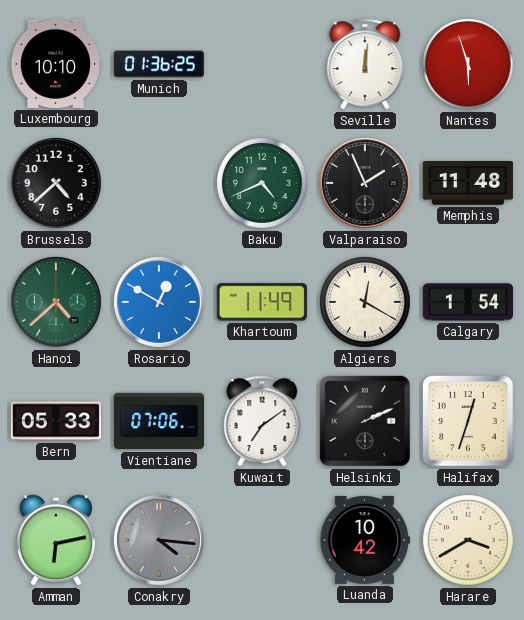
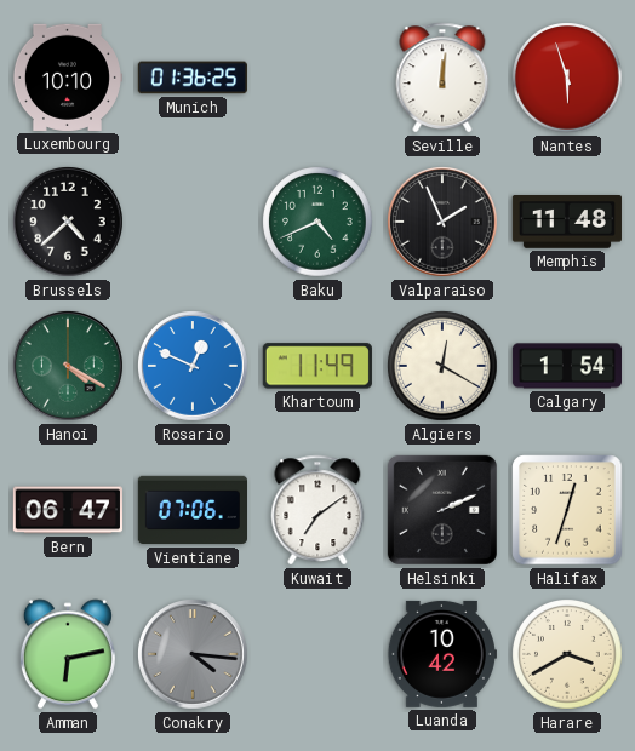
Hanoi: 4:38 -> 4:20 (69, 367)
Rosario: 12:50 -> 12:49 (194, 367)
Bern: 05:33 -> 06:47 (68, 510)
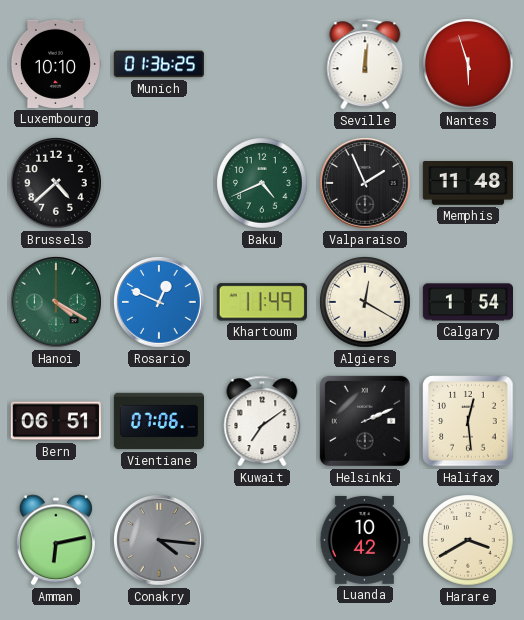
Bern: 06:47 -> 06:51 (56, 421)
Halifax: 12:33 -> 12:29 (468, 421)
